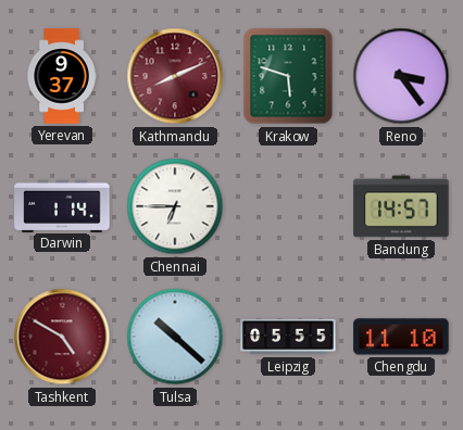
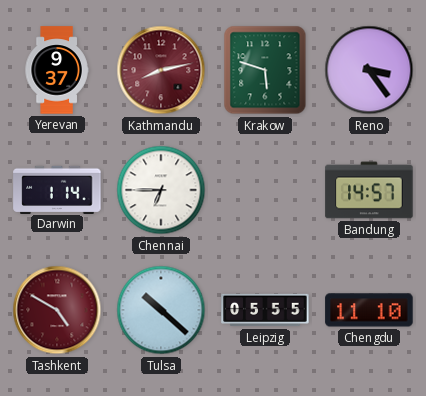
Kathmandu: 8:11 -> 8:13 (161, 70)
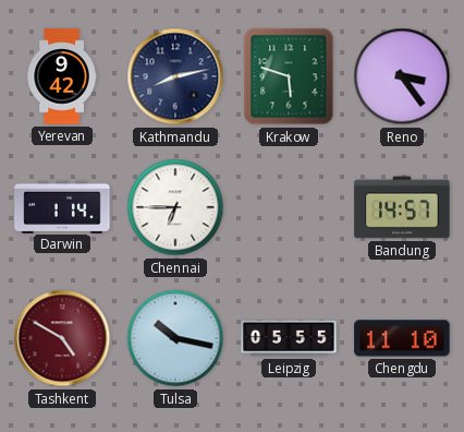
Yerevan: 9:37 -> 9:42 (62, 76)
Kathmandu dial: burgundy -> navy (175, 76)
Tulsa: 10:22 -> 10:17 (175, 338)
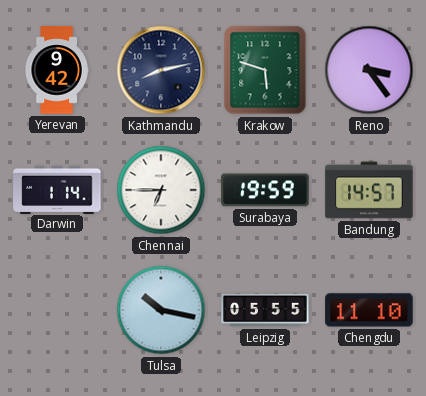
Surabaya: none -> 19:59 (265, 190)
Tashkent: 4:50 -> none (62, 338)
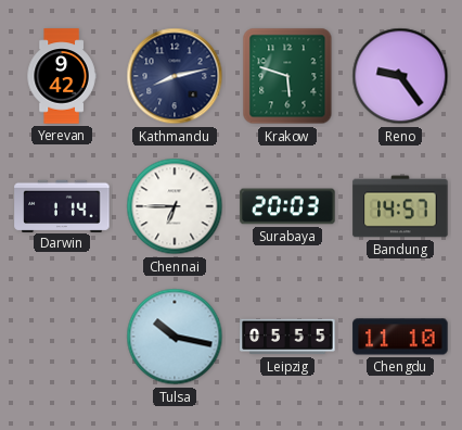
Reno: 3:24 -> 9:24 (400, 76)
Surabaya: 19:59 -> 20:03 (287, 206)
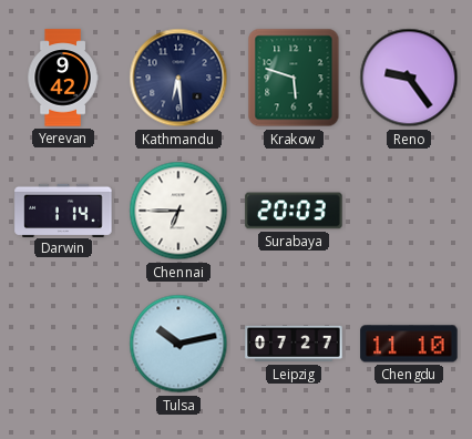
Kathmandu: 8:13 -> 6:29 (178, 78)
Bandung: 14:57 -> none (400, 206)
Tulsa: 10:17 -> 10:13 (178, 344)
Leipzig: 05:55 -> 07:27 (294, 344)
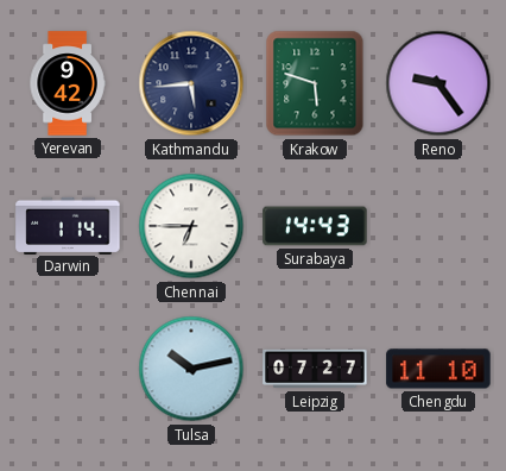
Kathmandu: 6:29 -> 5:44 (191, 83)
Surabaya: 20:03 -> 14:43 (315, 226)
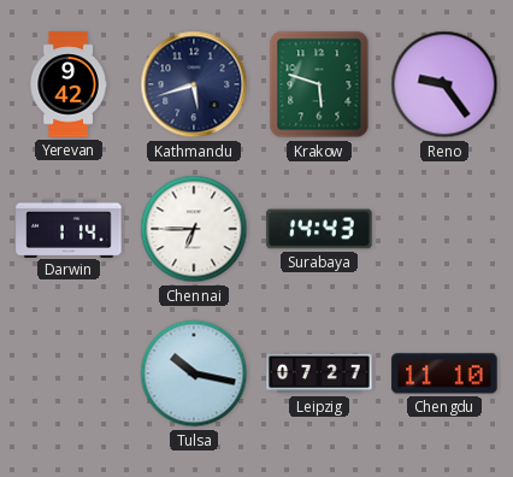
Kathmandu: 5:44 -> 5:42 (194, 84)
Tulsa: 10:13 -> 10:17 (194, 373)
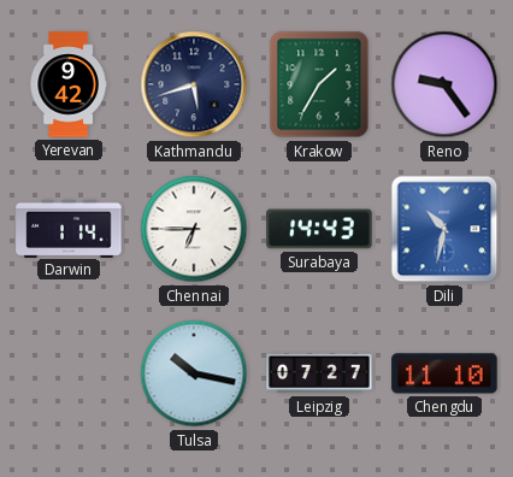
Krakow: 5:48 -> 1:35 (319, 84)
Dili: none -> 10:32 (444, 229)
